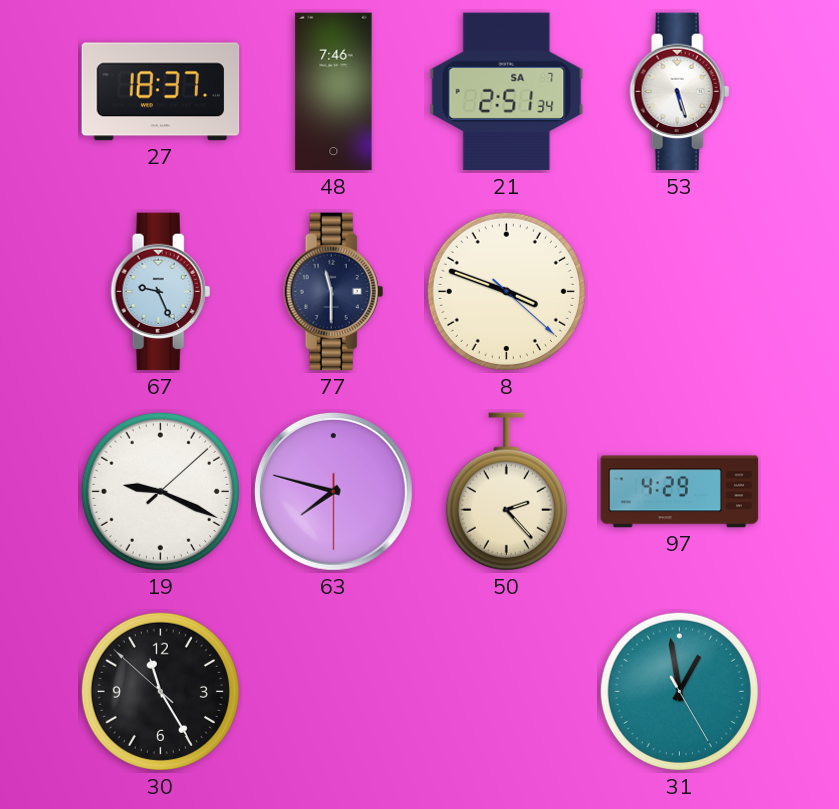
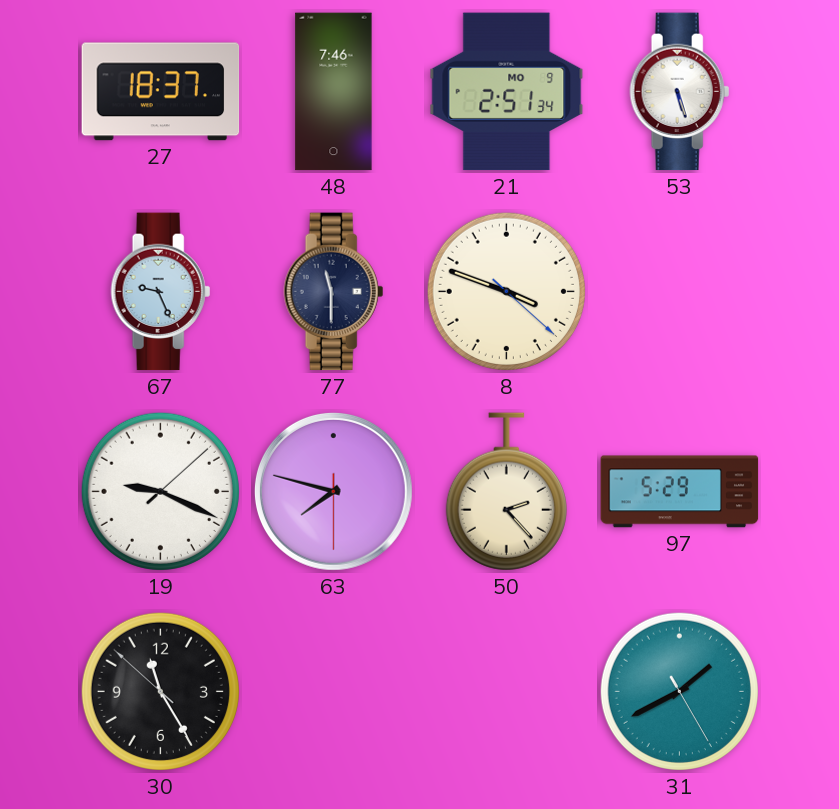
21 date: SA 7 -> MO 9 (507, 92)
97: 4:29 -> 5:29 (680, 492)
31: 12:58 -> 1:40 (679, 691)
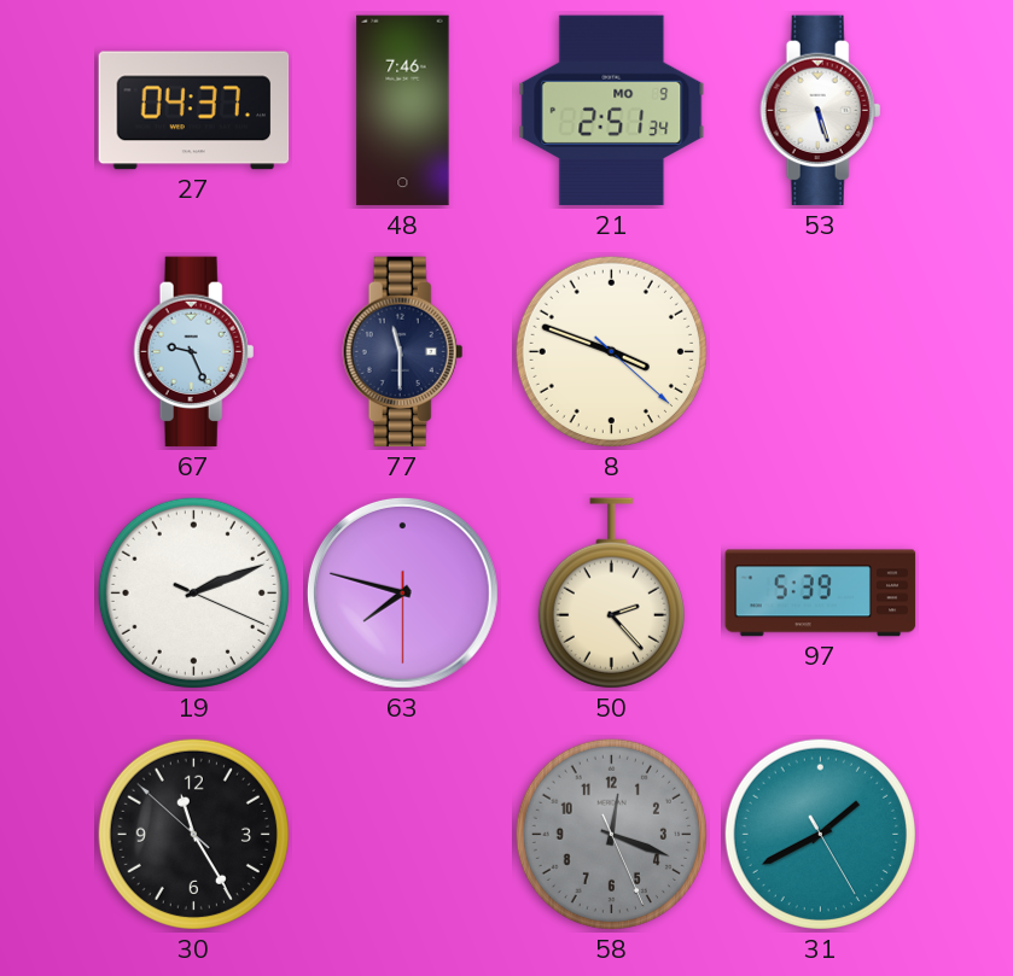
27: 18:37 -> 04:37 (194, 111)
19: 9:19 -> 2:11 (193, 592)
97: 5:29 -> 5:39 (821, 594)
58: none -> 12:18 (611, 834)
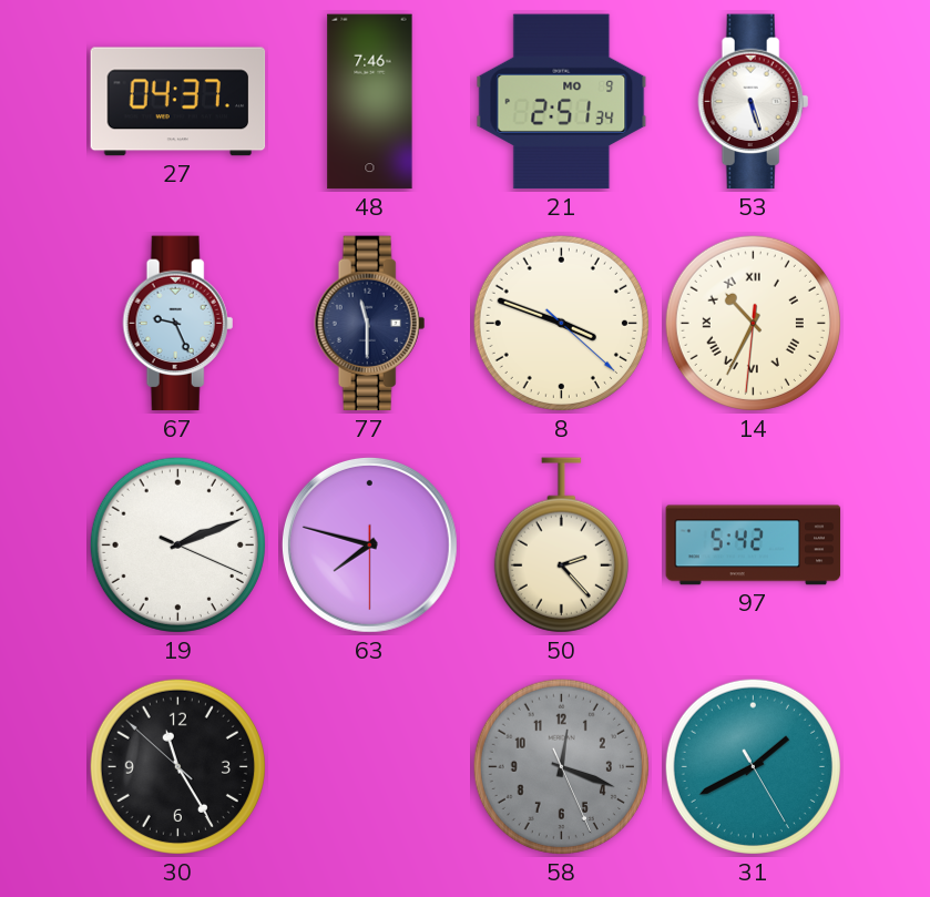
14: none -> 10:34 (753, 323)
97: 5:39 -> 5:42 (754, 546)
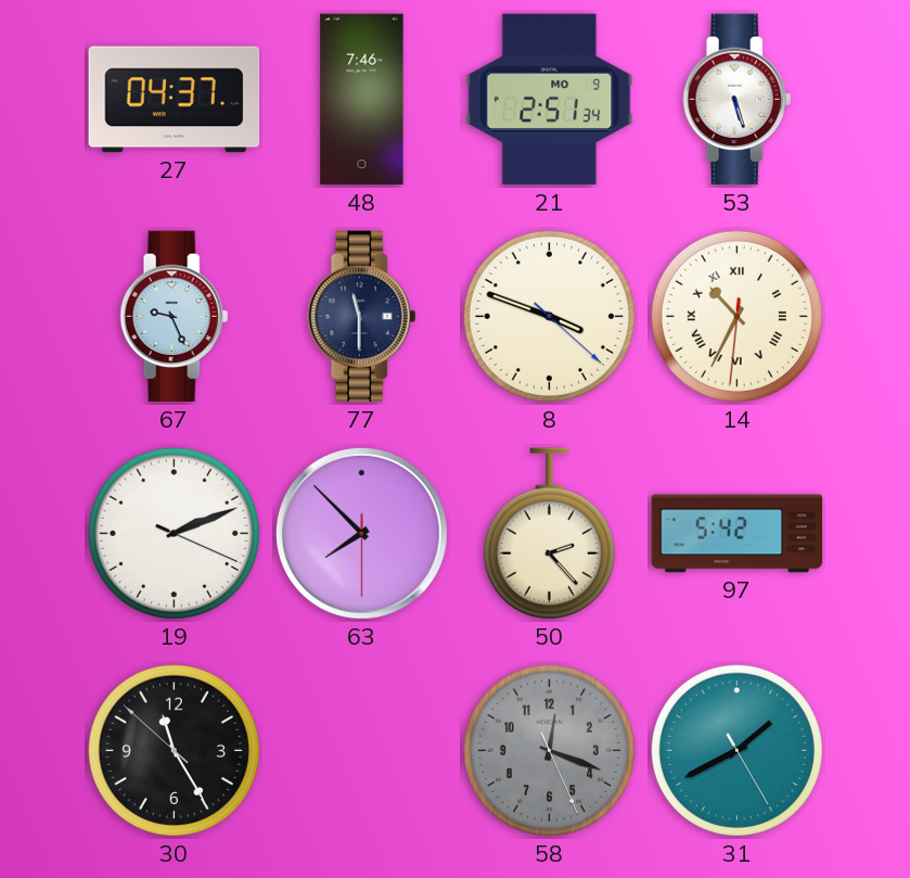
63: 7:47 -> 7:52 (361, 533)
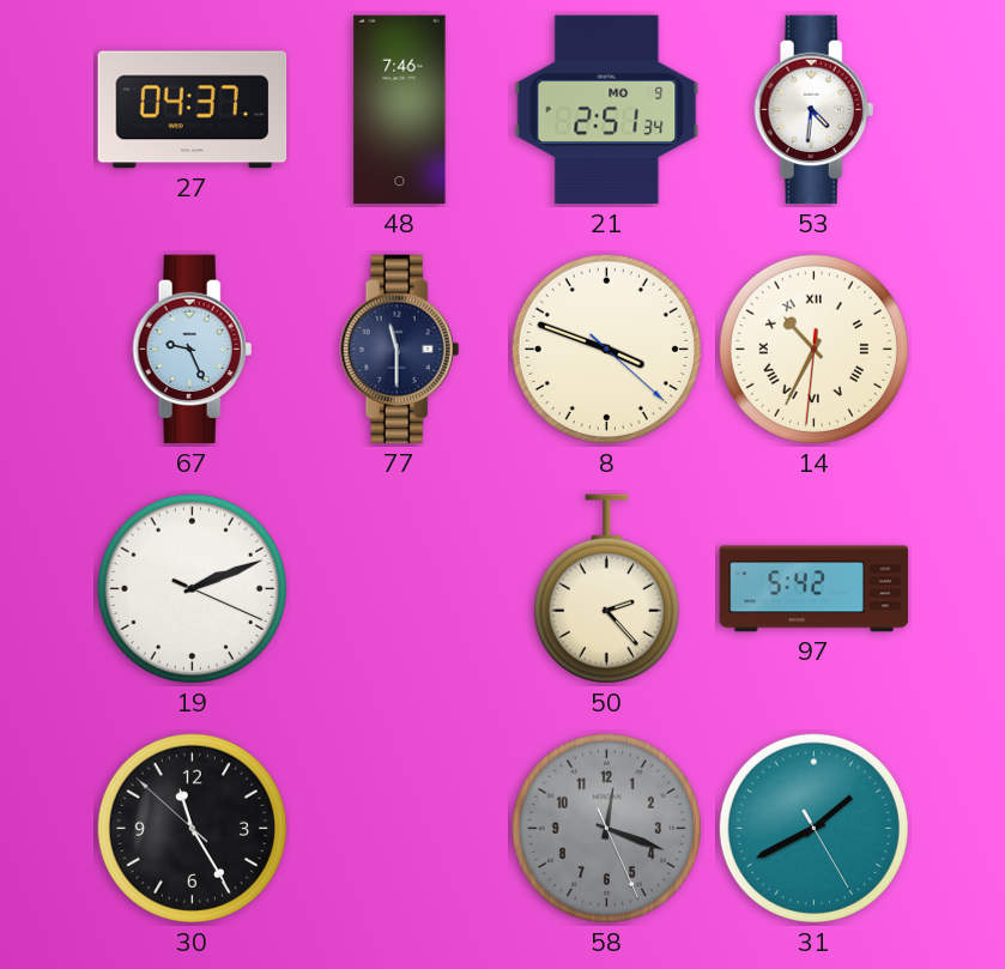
53: 5:27 -> 4:31 (815, 110)
63: 7:52 -> none (361, 533)
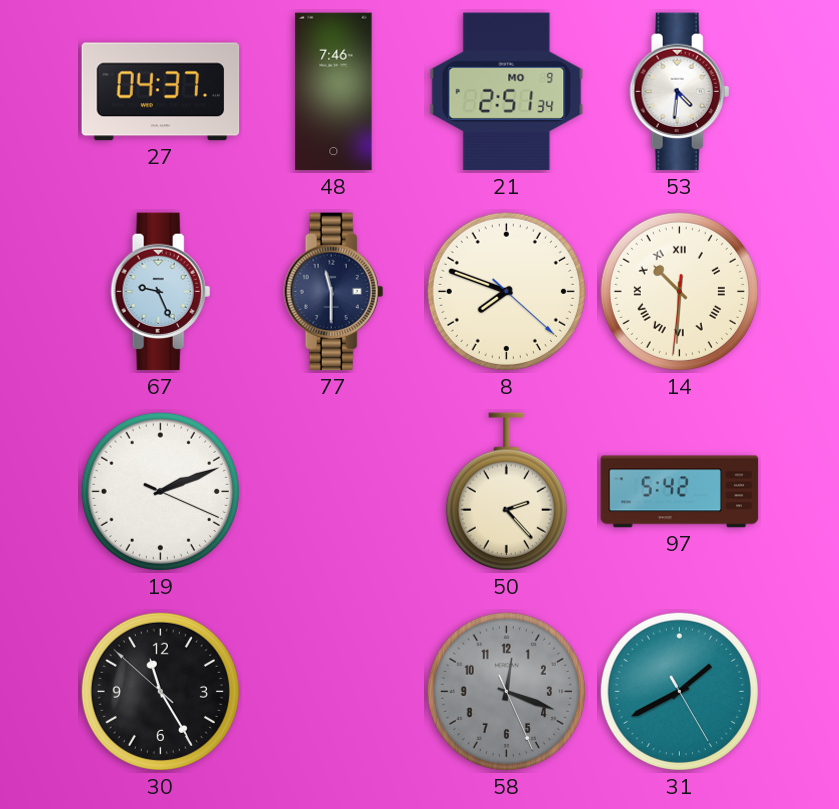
8: 3:48 -> 7:48 (506, 291)
14: 10:34 -> 10:30 (679, 291)
